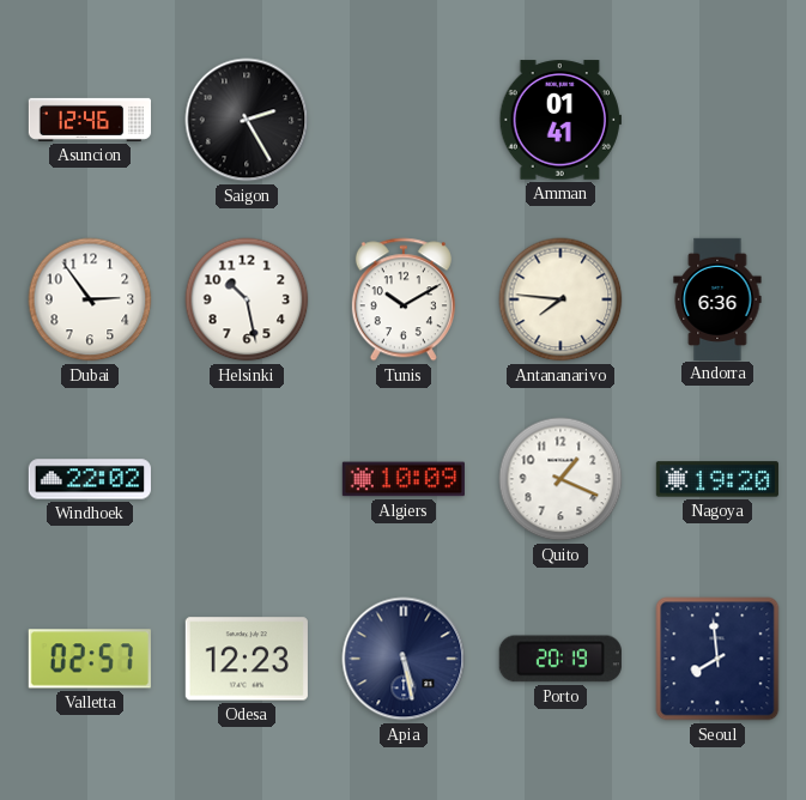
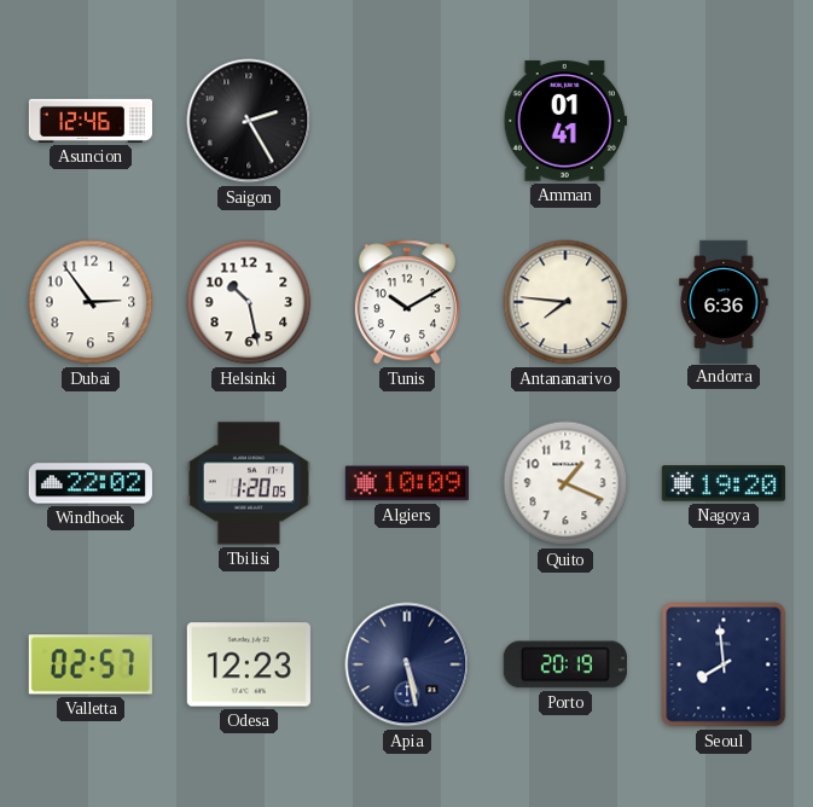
Tbilisi: none -> 1:20 (249, 483)
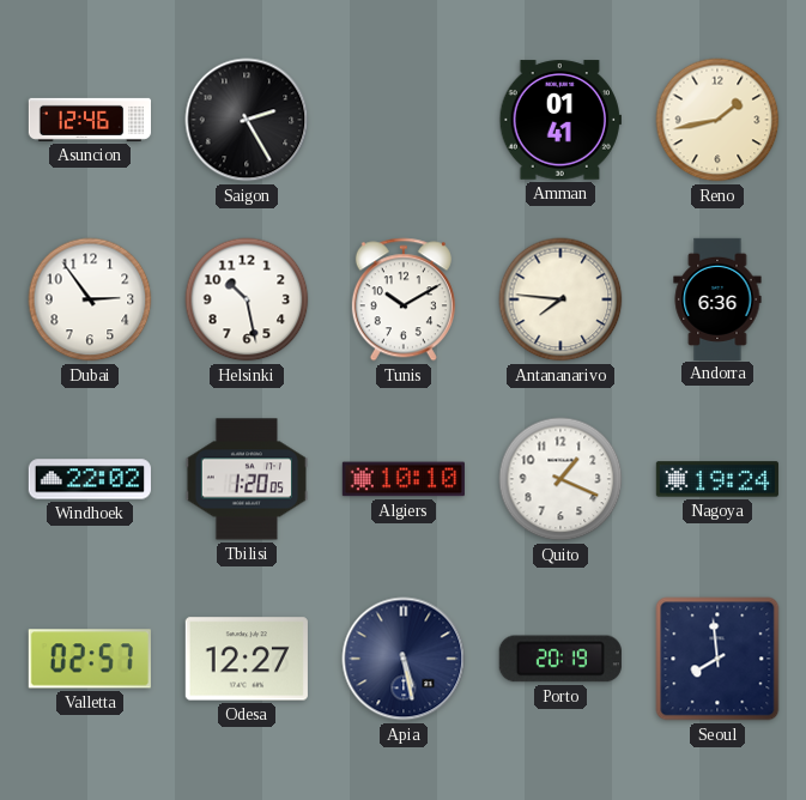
Reno: none -> 1:43 (717, 120)
Algiers: 10:09 -> 10:10 (404, 479)
Nagoya: 19:20 -> 19:24 (717, 479)
Odesa: 12:23 -> 12:27 (247, 659)
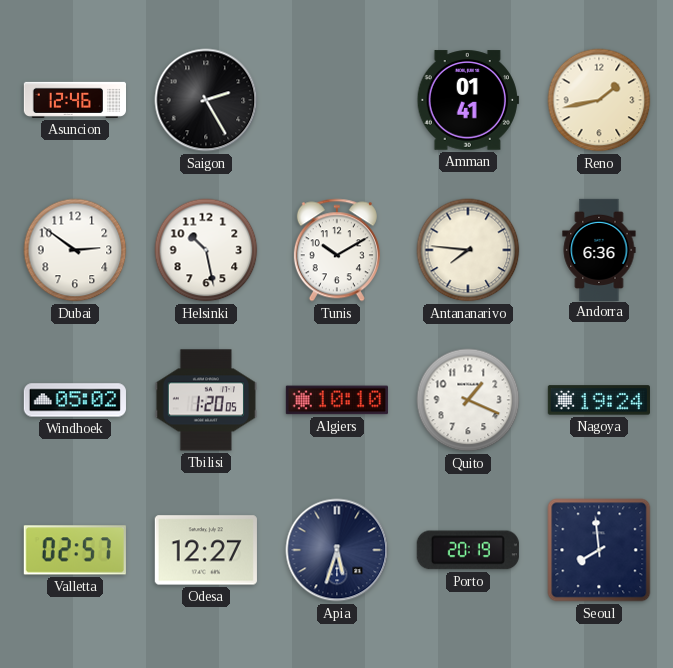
Dubai: 2:54 -> 2:51 (75, 250)
Windhoek: 22:02 -> 05:02 (75, 400)
Apia: 5:28 -> 5:33 (337, 550)
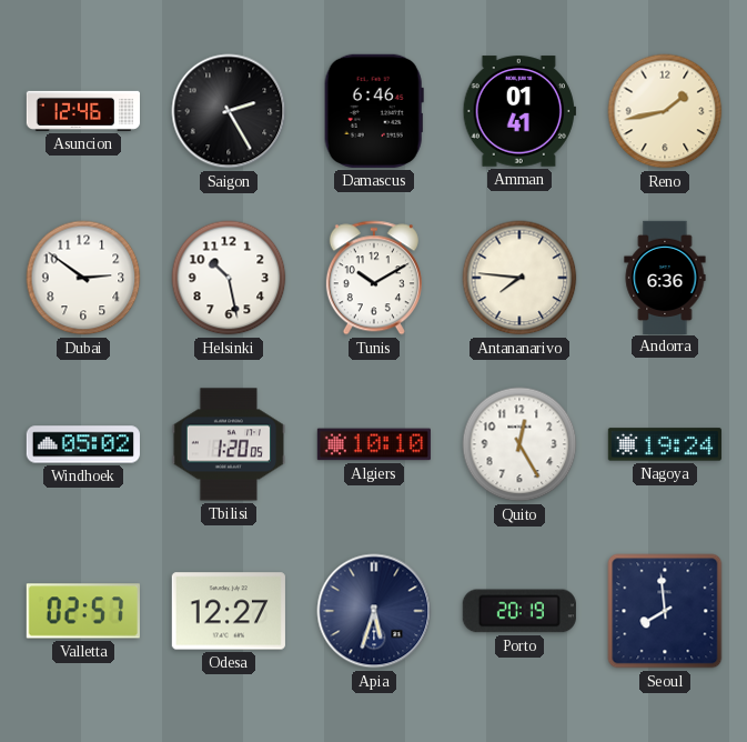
Damascus: none -> 6:46 (374, 111)
Quito: 1:19 -> 12:25 (519, 444)
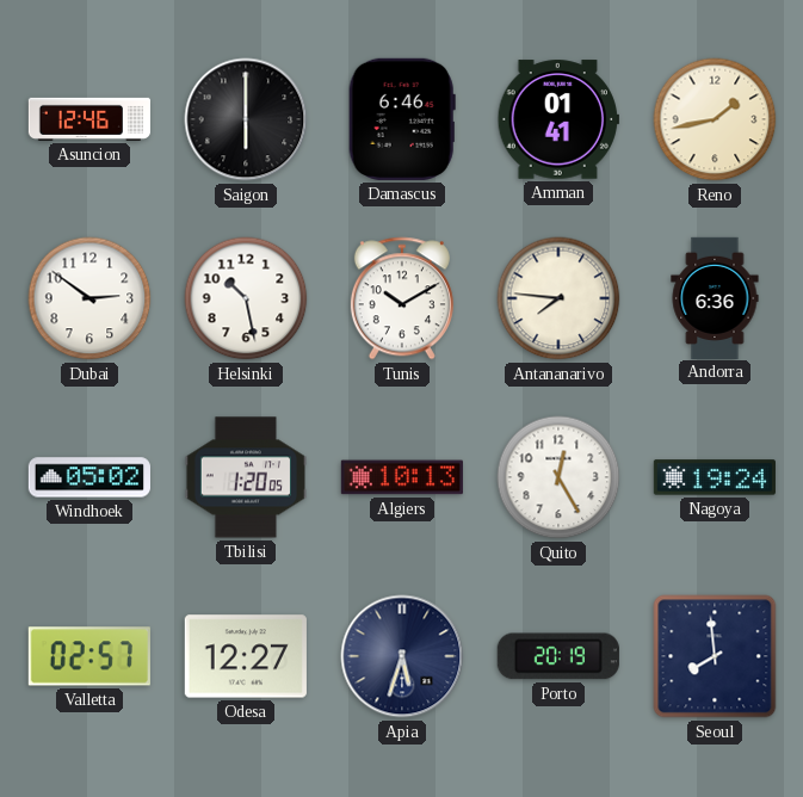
Saigon: 2:25 -> 6:00 (246, 119)
Algiers: 10:10 -> 10:13 (402, 477)
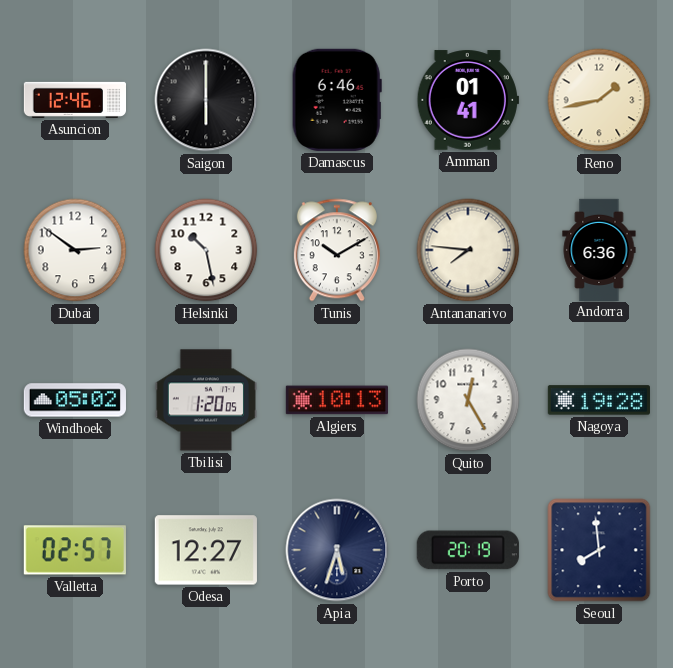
Nagoya: 19:24 -> 19:28 (599, 400)
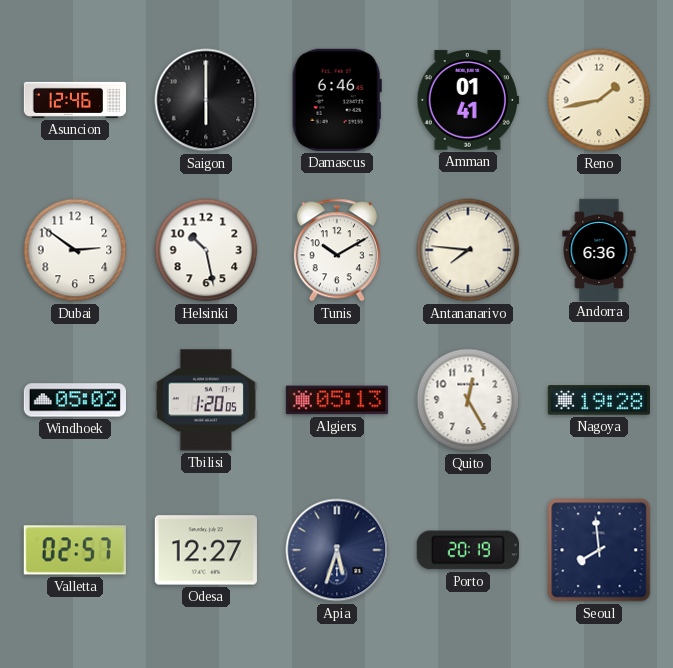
Algiers: 10:13 -> 05:13 (337, 400)
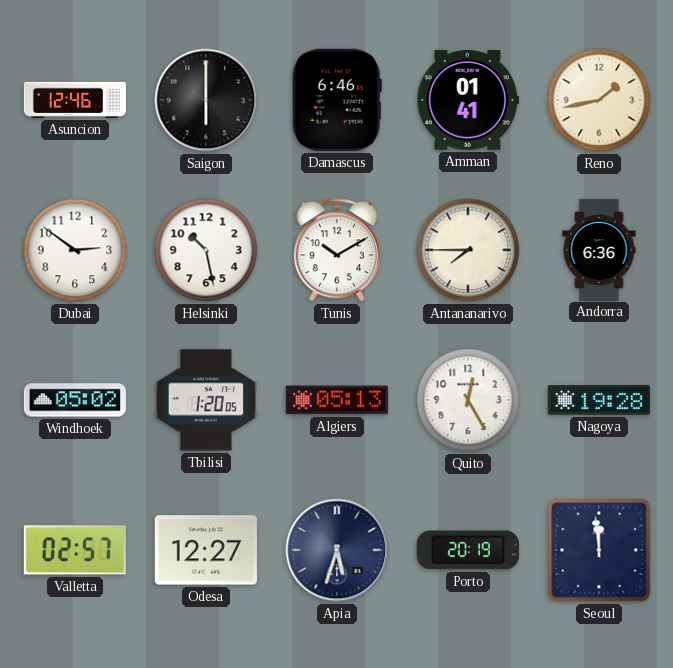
Antananarivo: 7:46 -> 7:45 (468, 250)
Seoul: 7:59 -> 11:59 (599, 550)
